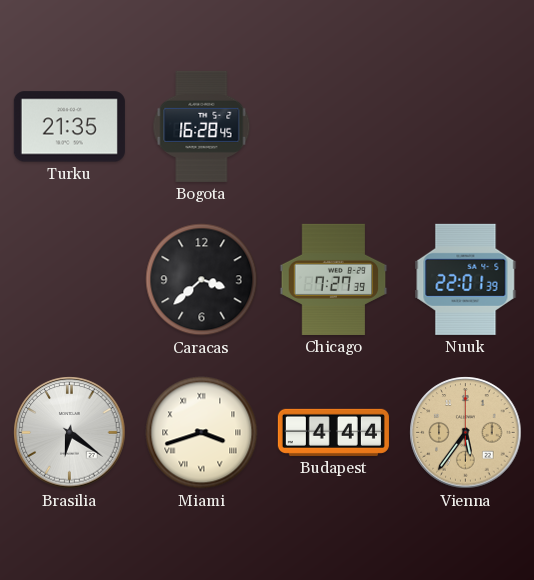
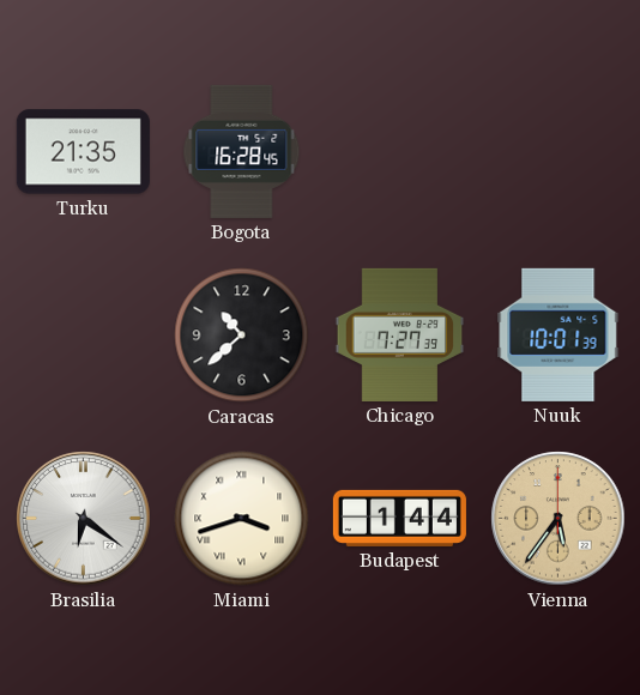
Caracas: 3:38 -> 10:38 (242, 336)
Nuuk: 22:01 -> 10:01 (559, 334)
Budapest: 4:44 -> 1:44 (399, 518)
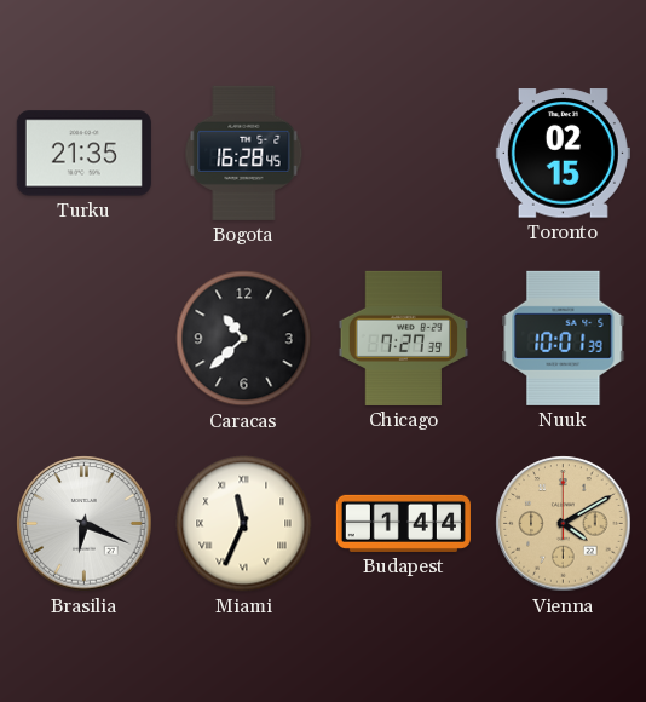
Toronto: none -> 02:15 (563, 154)
Brasilia: 6:21 -> 6:19 (85, 524)
Miami: 3:42 -> 11:34 (244, 524)
Vienna: 5:36 -> 4:10 (564, 524)
